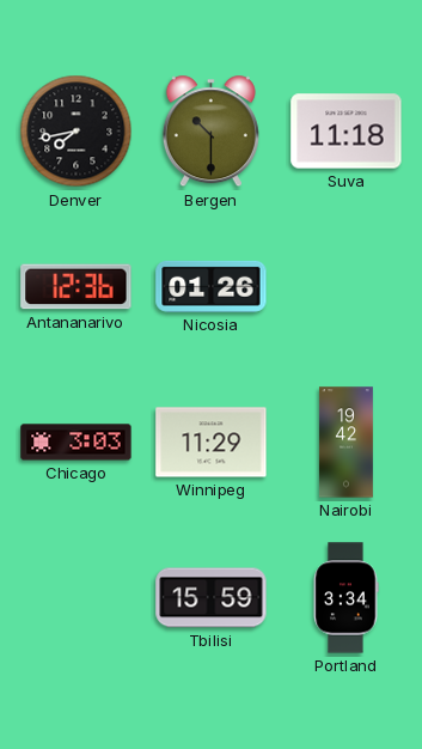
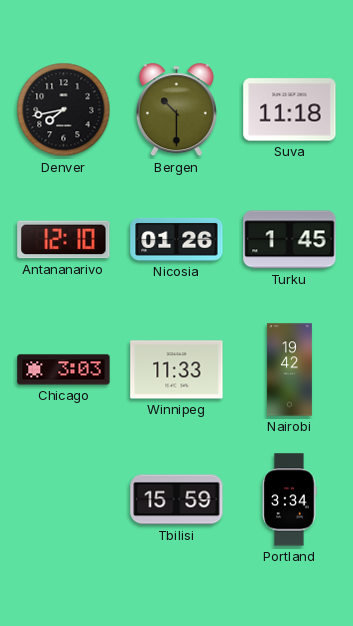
Antananarivo: 12:36 -> 12:10 (64, 240)
Turku: none -> 1:45 (290, 240)
Winnipeg: 11:29 -> 11:33 (177, 370)
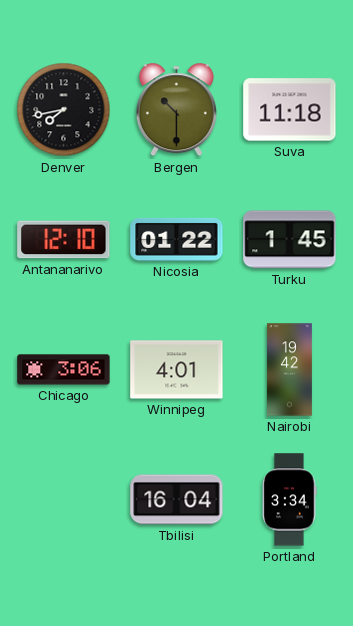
Nicosia: 01:26 -> 01:22 (177, 239)
Chicago: 3:03 -> 3:06 (64, 370)
Winnipeg: 11:33 -> 4:01 (177, 370)
Tbilisi: 15:59 -> 16:04 (177, 500)
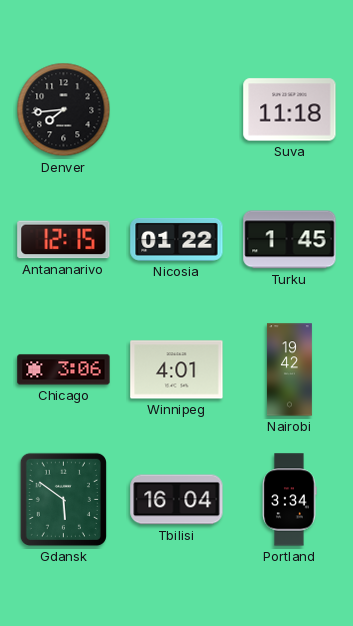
Denver: 7:43 -> 7:44 (64, 110)
Bergen: 10:30 -> none (176, 110)
Antananarivo: 12:10 -> 12:15 (64, 240)
Gdansk: none -> 5:51 (63, 499)
